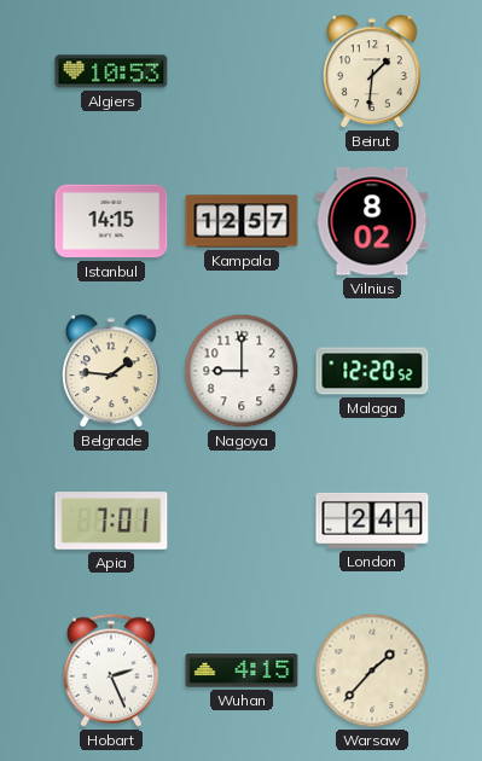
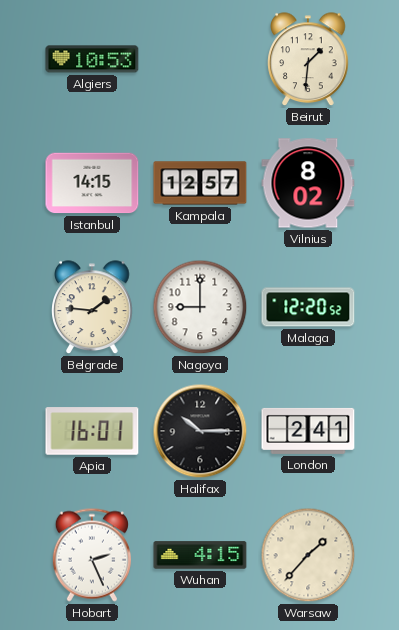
Apia: 7:01 -> 16:01 (92, 431)
Halifax: none -> 10:15 (200, 431)
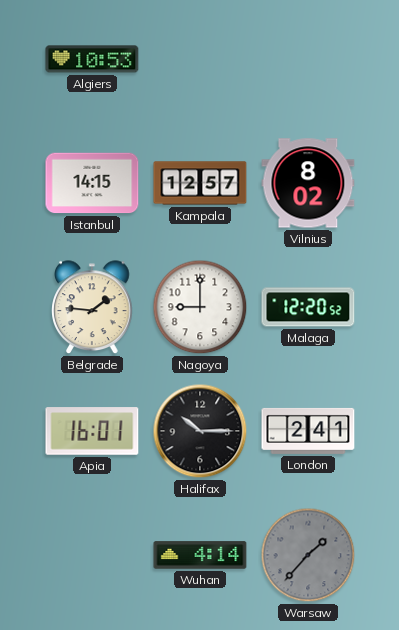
Beirut: 1:31 -> none (308, 60)
Hobart: 2:26 -> none (92, 555)
Wuhan: 4:15 -> 4:14 (200, 555)
Warsaw dial: cream -> grey (308, 555)
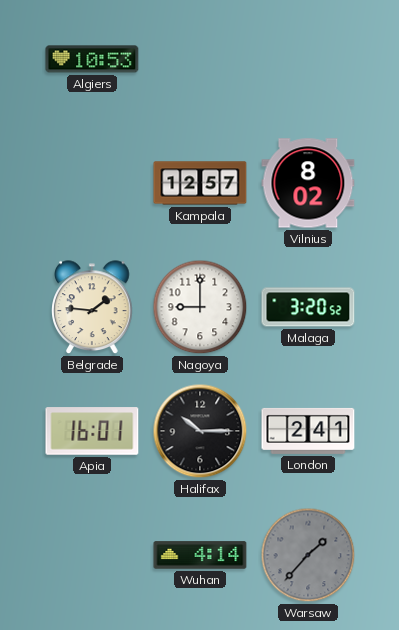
Istanbul: 14:15 -> none (92, 183)
Malaga: 12:20 -> 3:20 (308, 307)
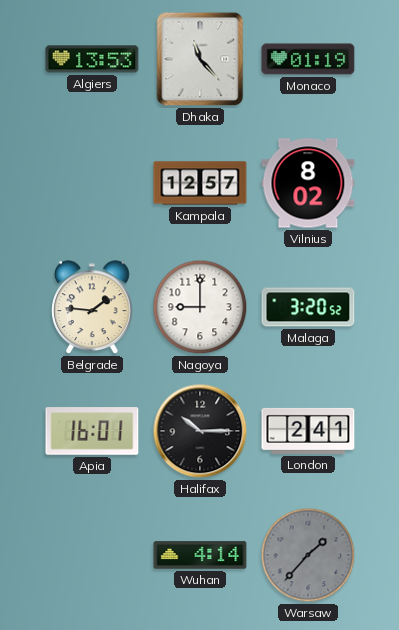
Algiers: 10:53 -> 13:53 (92, 59)
Dhaka: none -> 11:23 (200, 59)
Monaco: none -> 01:19 (308, 59)
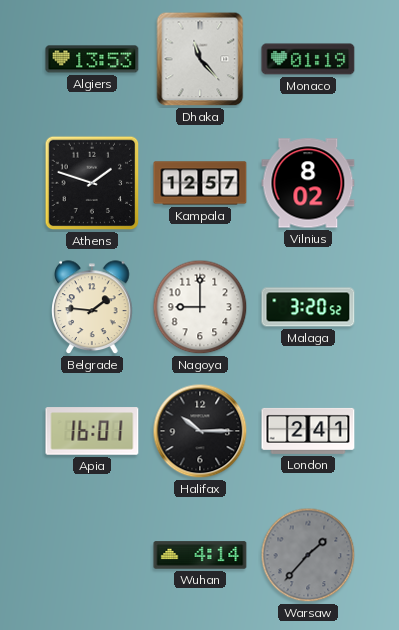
Athens: none -> 1:48 (92, 183)
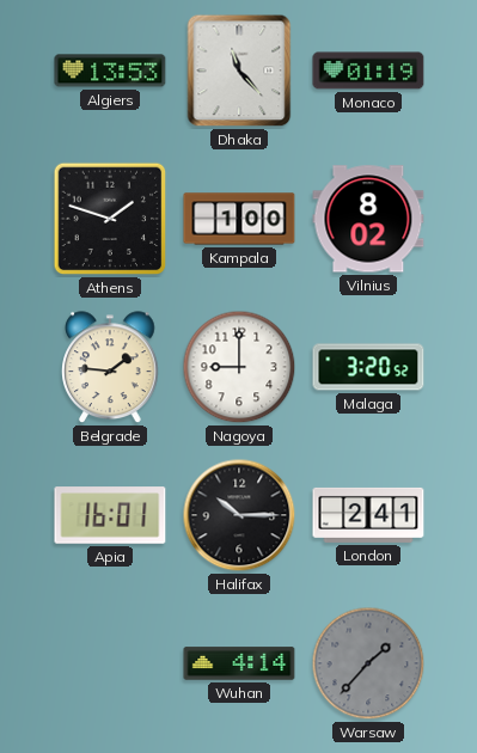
Kampala: 12:57 -> 1:00 (239, 219)
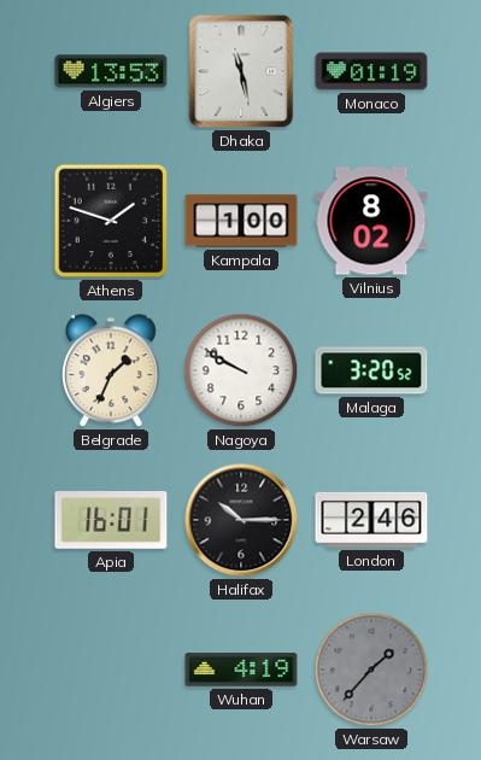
Dhaka: 11:23 -> 11:28 (241, 71)
Belgrade: 1:46 -> 1:34 (111, 372)
Nagoya: 9:00 -> 9:50 (241, 370)
London: 2:41 -> 2:46 (371, 520)
Wuhan: 4:14 -> 4:19 (241, 670)
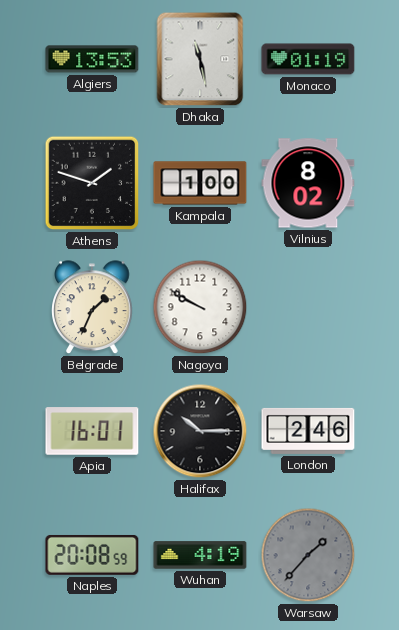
Malaga: 3:20 -> none (371, 370)
Naples: none -> 20:08 (92, 555)
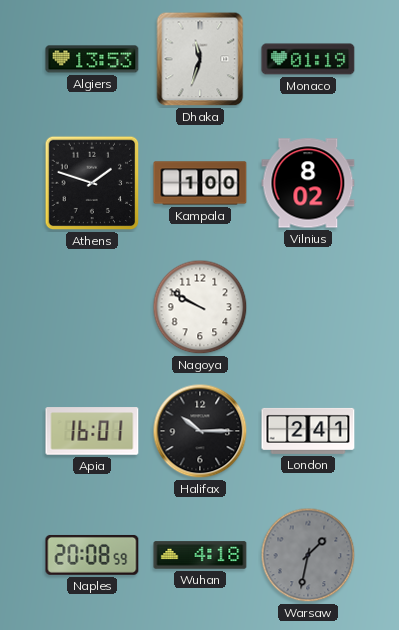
Dhaka: 11:28 -> 11:33 (200, 59)
Belgrade: 1:34 -> none (92, 308)
London: 2:46 -> 2:41 (308, 431)
Wuhan: 4:19 -> 4:18 (200, 555)
Warsaw: 1:37 -> 1:32 (308, 555)
